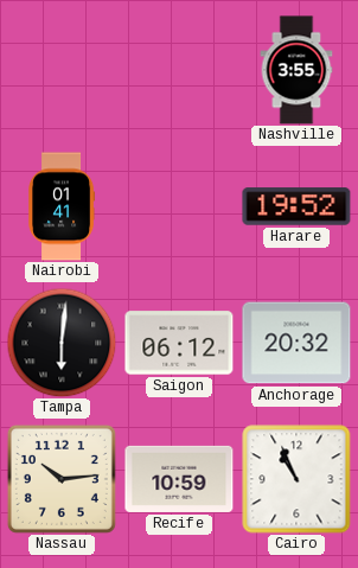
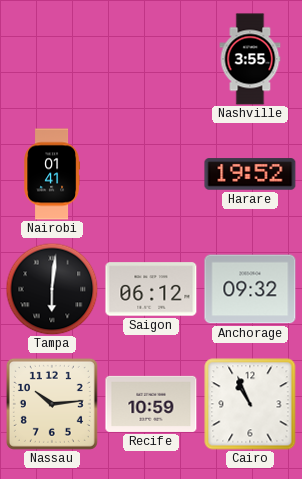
Anchorage: 20:32 -> 09:32 (250, 289)
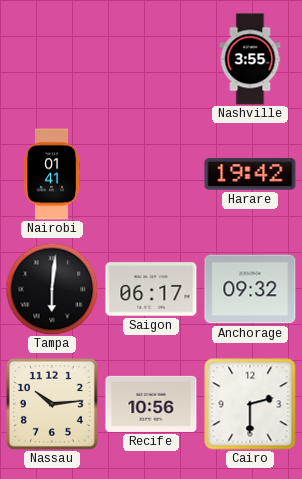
Harare: 19:52 -> 19:42 (250, 174)
Saigon: 06:12 -> 06:17 (151, 289)
Recife: 10:59 -> 10:56 (151, 404)
Cairo: 10:56 -> 2:30 (250, 404)
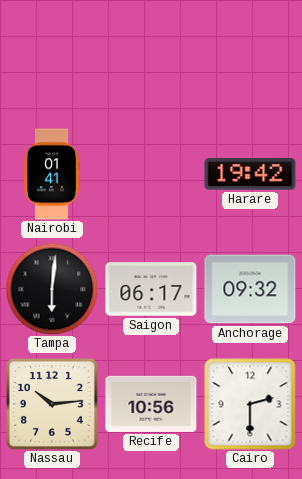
Nashville: 3:55 -> none (250, 59)
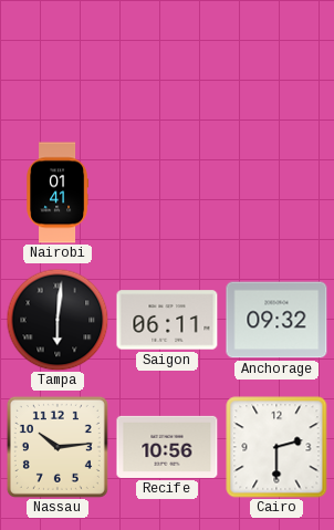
Harare: 19:42 -> none (250, 174)
Saigon: 06:17 -> 06:11 (167, 320)
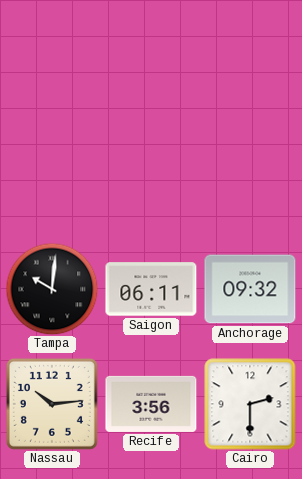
Nairobi: 01:41 -> none (56, 193)
Tampa: 6:01 -> 10:01 (52, 289)
Recife: 10:56 -> 3:56 (151, 404)
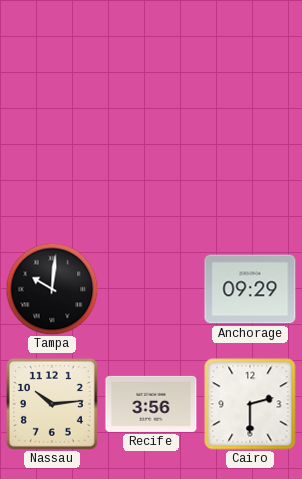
Saigon: 06:11 -> none (151, 289)
Anchorage: 09:32 -> 09:29 (250, 289)
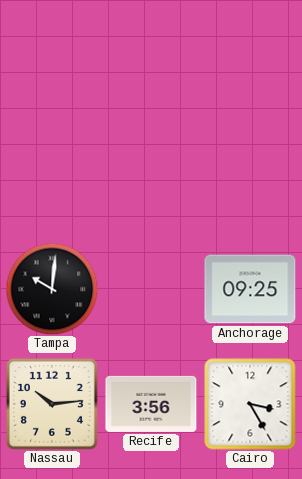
Anchorage: 09:29 -> 09:25 (250, 289)
Cairo: 2:30 -> 3:25 (250, 404)
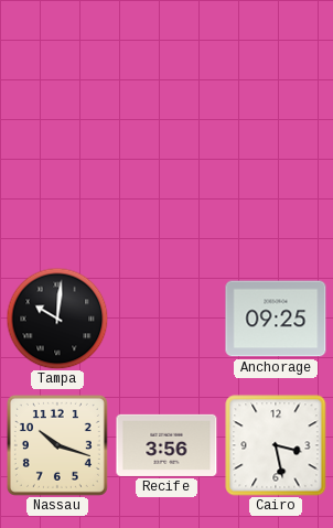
Nassau: 10:14 -> 10:18 (57, 445)
Cairo: 3:25 -> 3:28 (276, 445)
